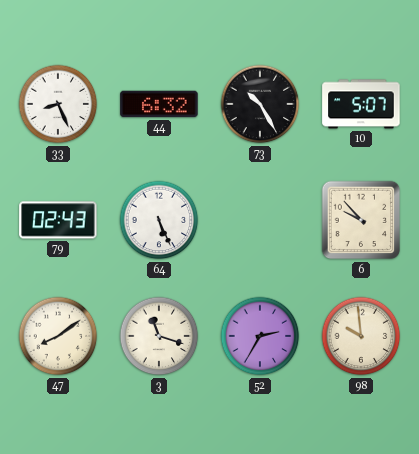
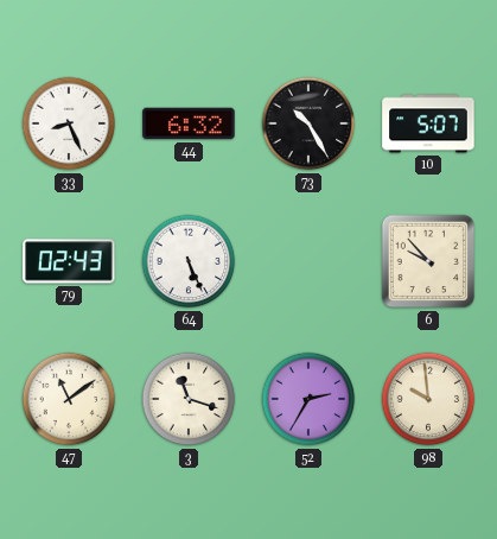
47: 8:09 -> 11:09 (69, 399)
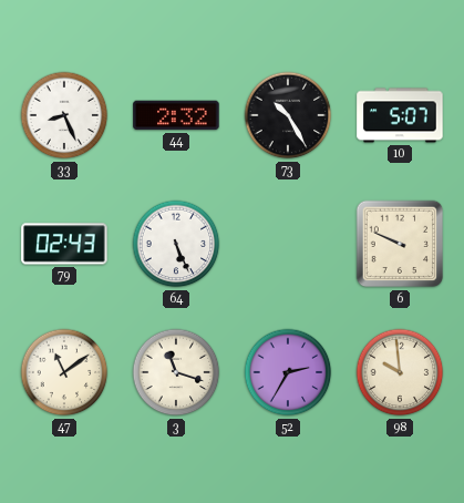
44: 6:32 -> 2:32 (176, 115)
6: 9:53 -> 9:49 (400, 244)
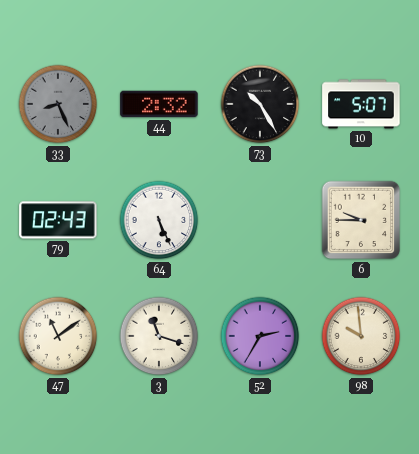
33 dial: white -> grey (58, 104)
6: 9:49 -> 9:45 (361, 220)
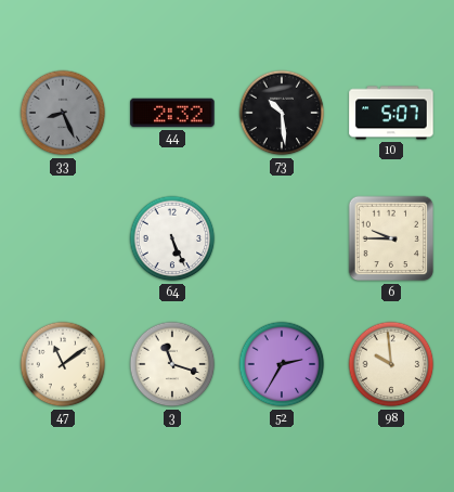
73: 10:25 -> 10:29 (282, 113)
79: 02:43 -> none (58, 220)
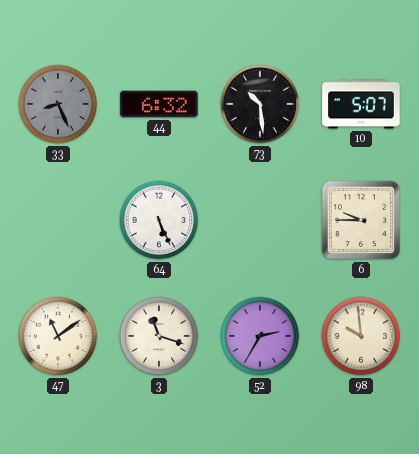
44: 2:32 -> 6:32 (159, 104)
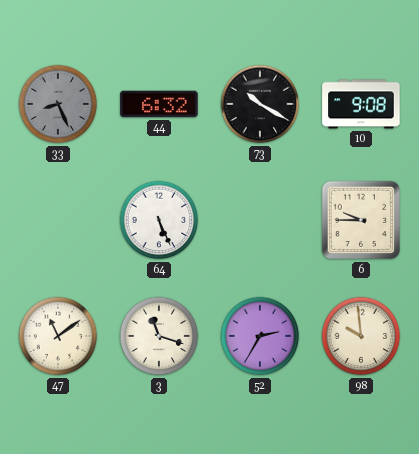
73: 10:29 -> 10:20 (260, 104)
10: 5:07 -> 9:08 (361, 104)
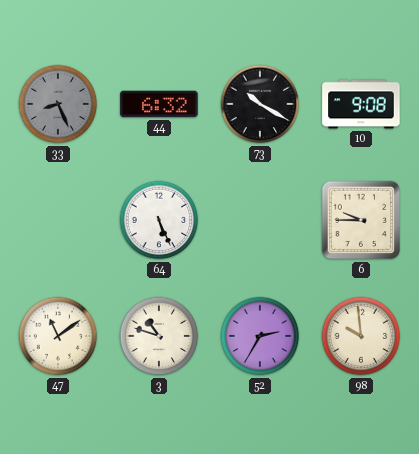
3: 11:18 -> 10:48 (159, 336)
